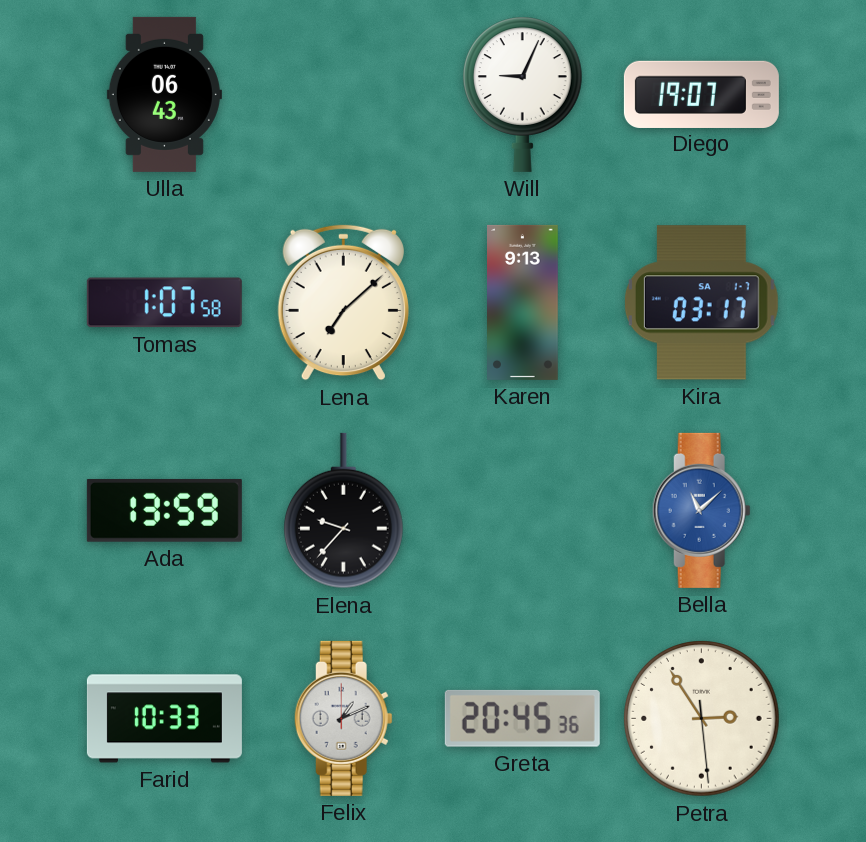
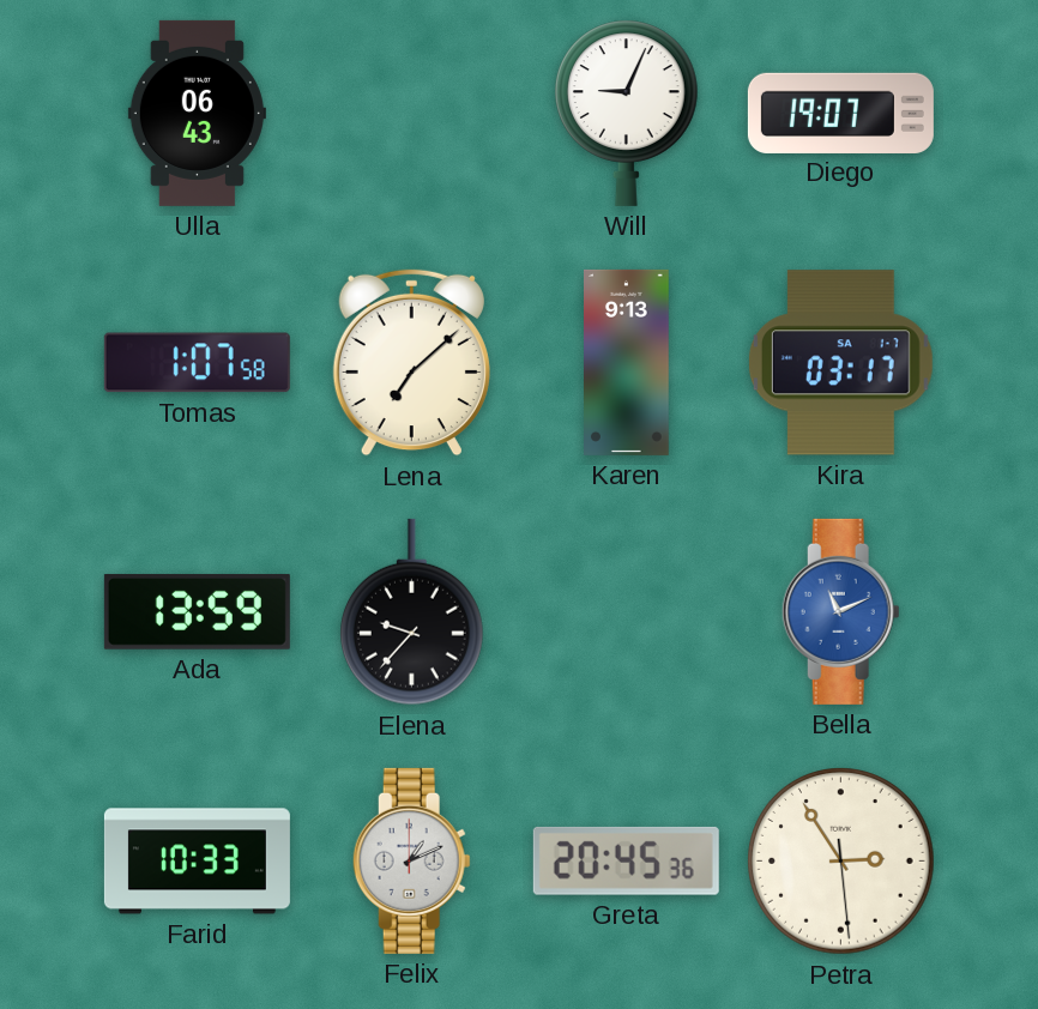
Bella: 11:08 -> 11:11 (840, 611)
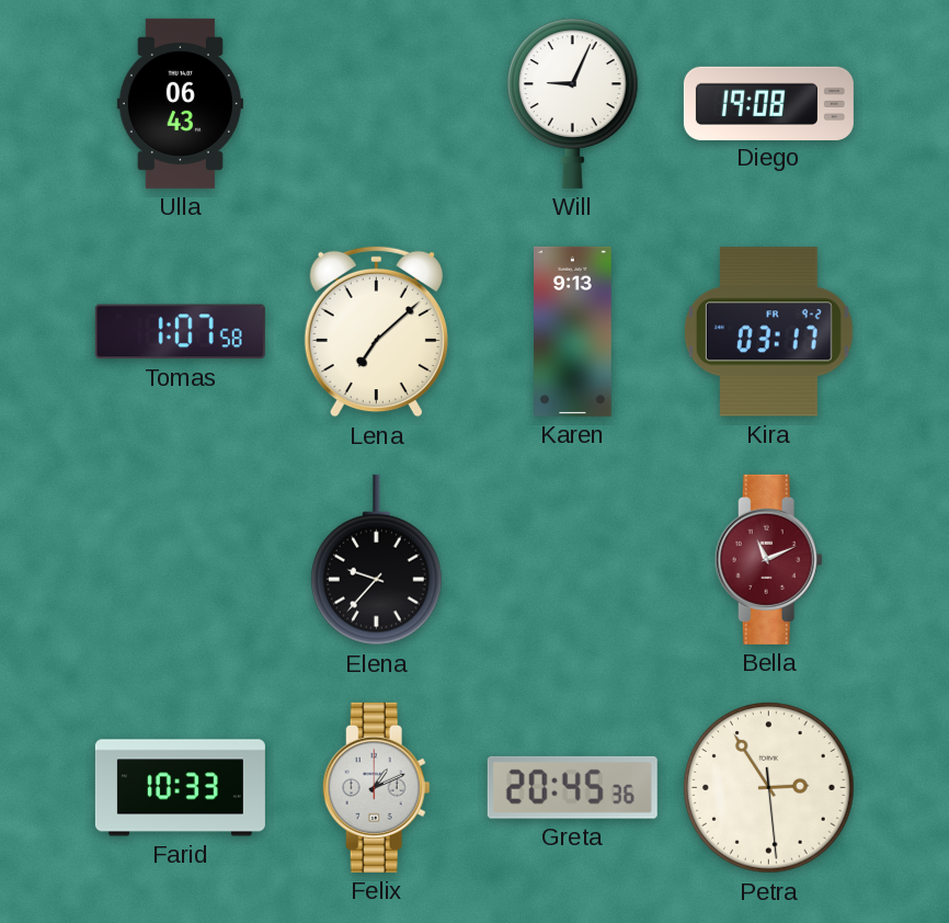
Diego: 19:07 -> 19:08 (768, 103)
Kira date: SA 1-7 -> FR 9-2 (768, 332)
Ada: 13:59 -> none (197, 611)
Bella dial: blue -> burgundy (768, 559)
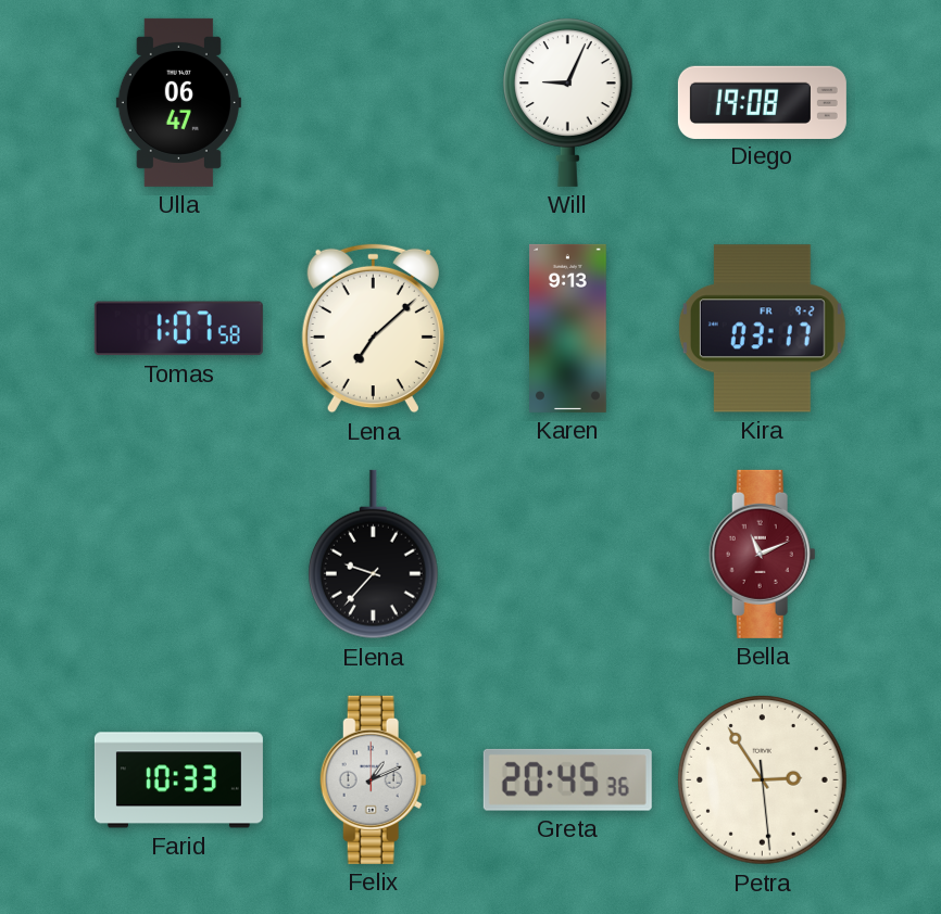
Ulla: 06:43 -> 06:47 (178, 102)
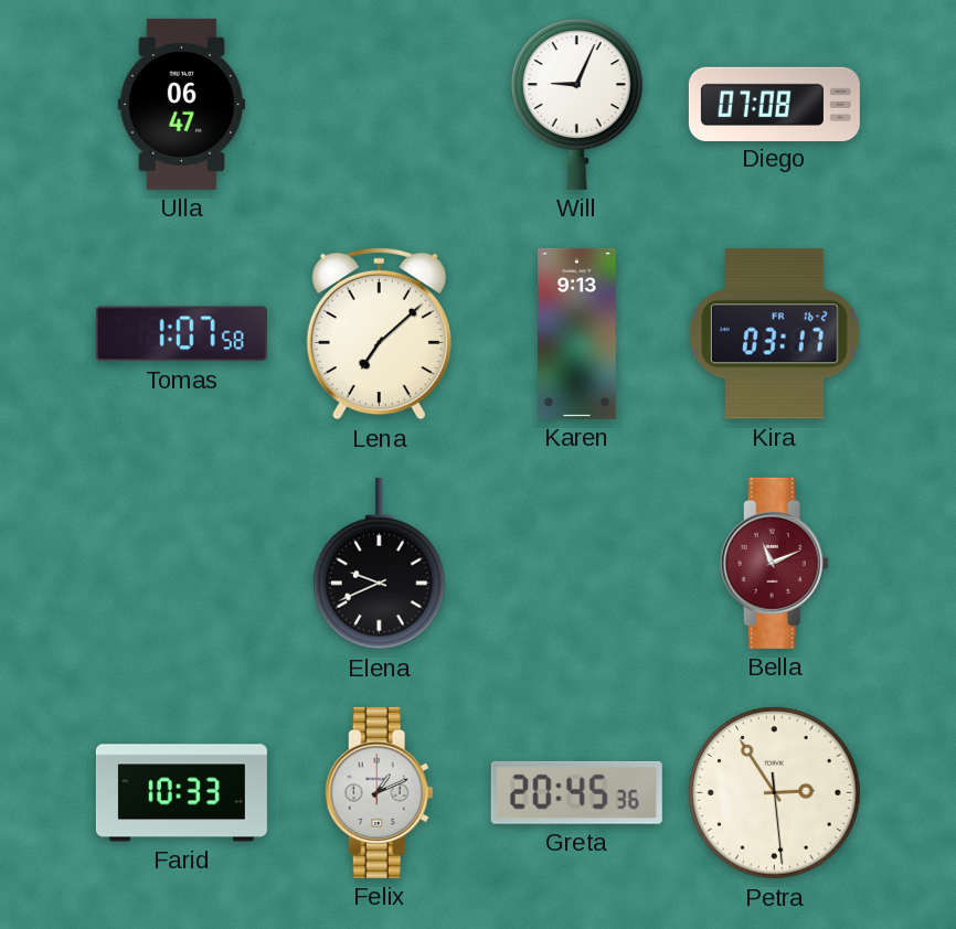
Diego: 19:08 -> 07:08 (774, 104)
Kira date: FR 9-2 -> FR 16-2 (774, 334)
Elena: 9:37 -> 9:41 (379, 564)
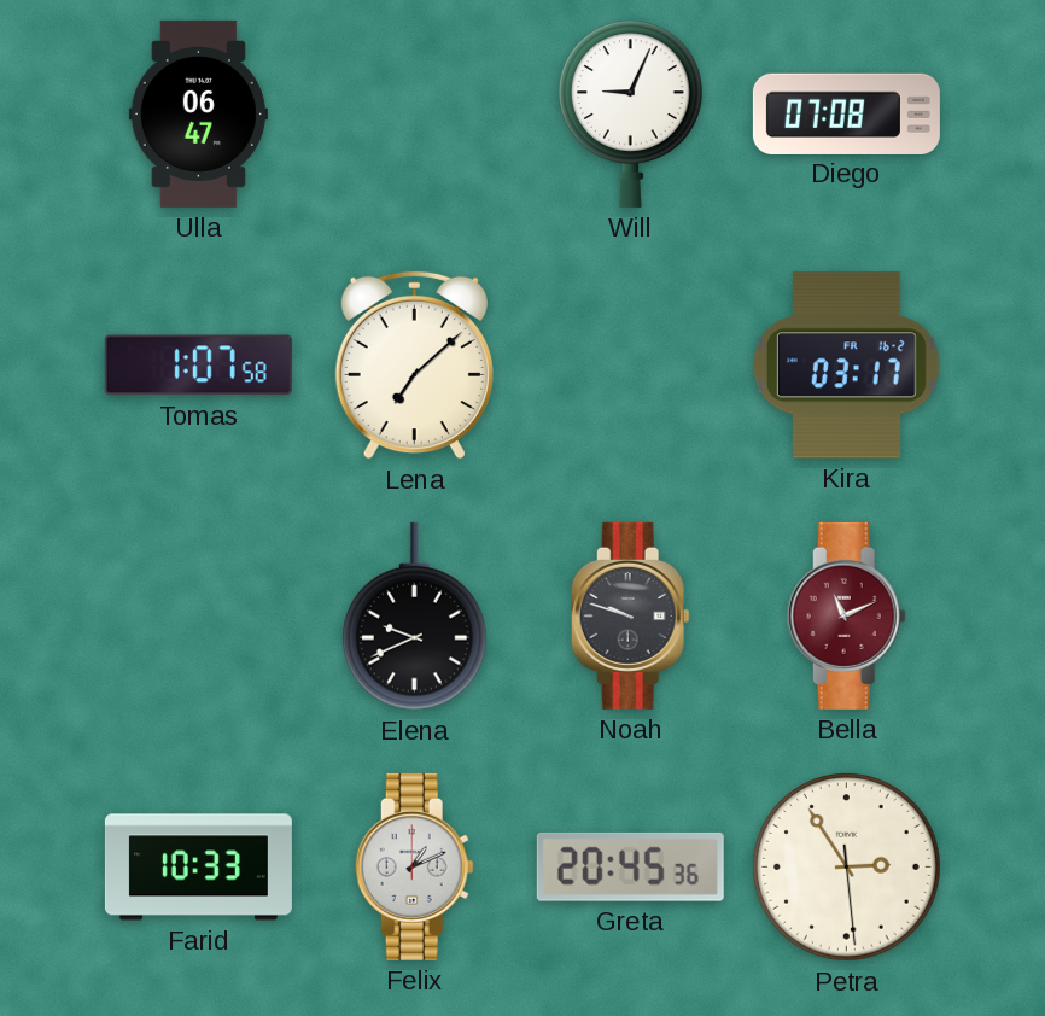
Karen: 9:13 -> none (577, 333)
Noah: none -> 9:48 (630, 615)
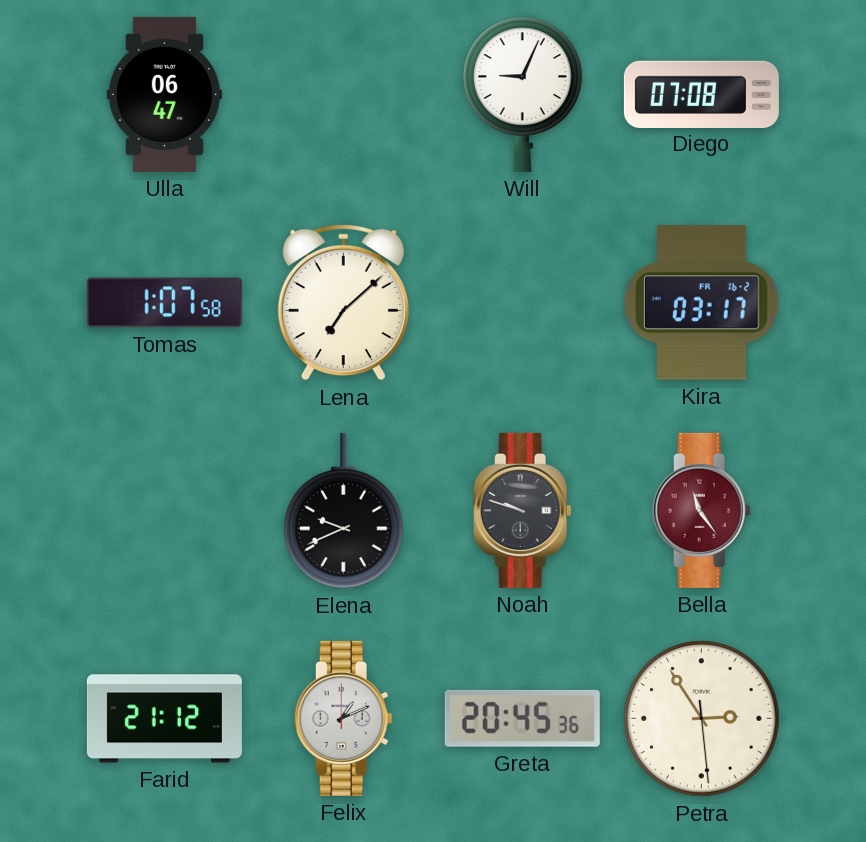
Bella: 11:11 -> 11:24 (701, 510)
Farid: 10:33 -> 21:12 (164, 719)
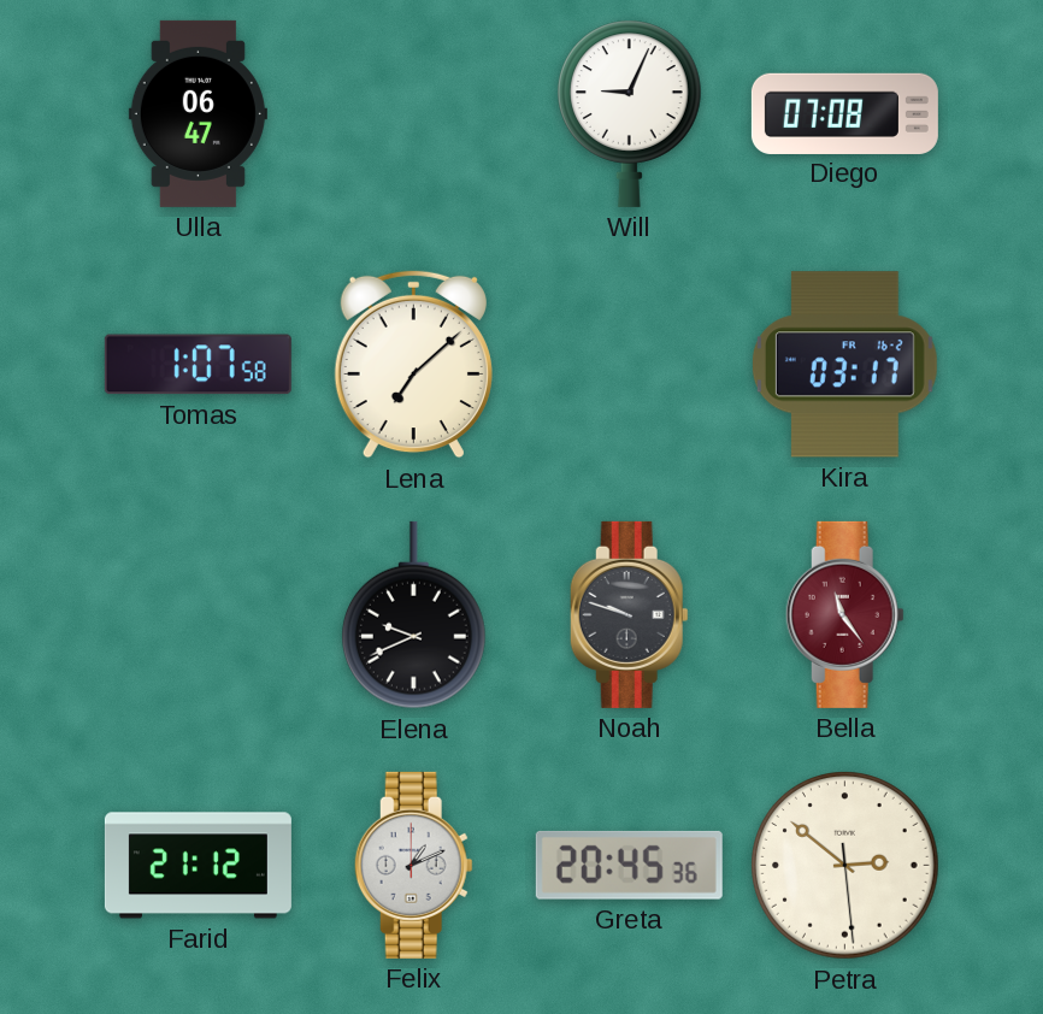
Petra: 2:54 -> 2:51 (845, 866)
